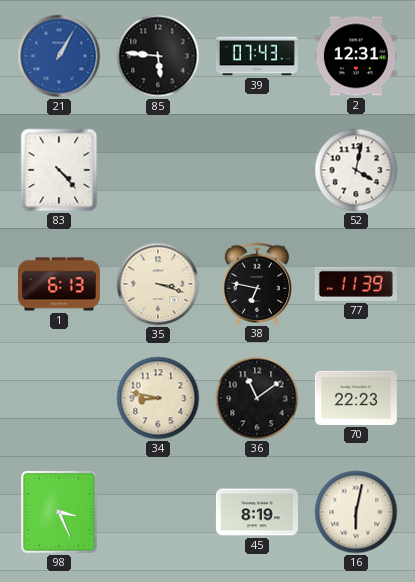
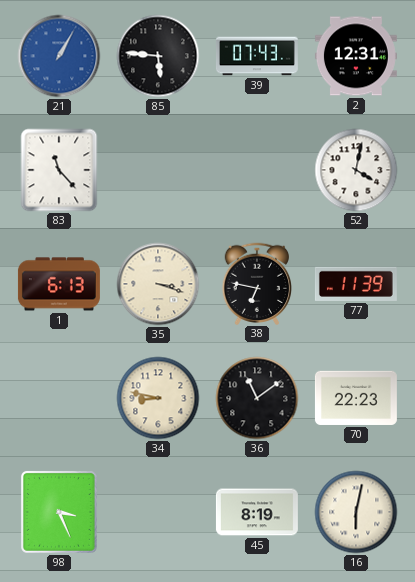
83: 4:23 -> 11:23 (59, 170)
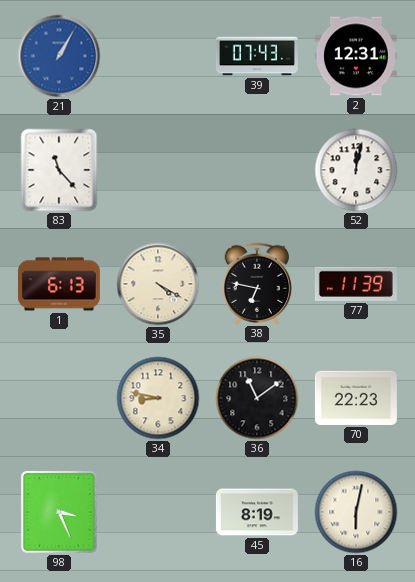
85: 5:46 -> none (158, 56)
52: 4:02 -> 12:02 (356, 170)
35: 3:18 -> 4:20 (158, 284)
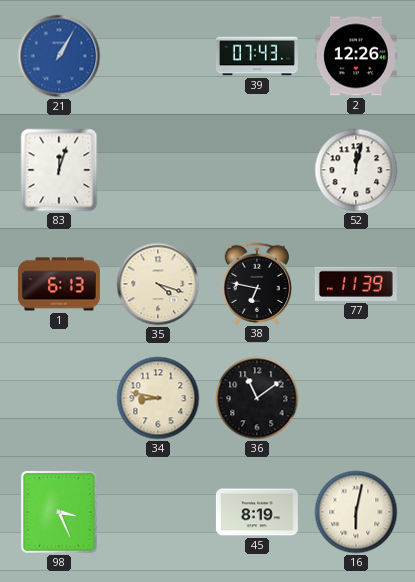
2: 12:31 -> 12:26 (356, 56)
83: 11:23 -> 12:03 (59, 170)
35: 4:20 -> 4:18 (158, 284)
70: 22:23 -> none (356, 398)
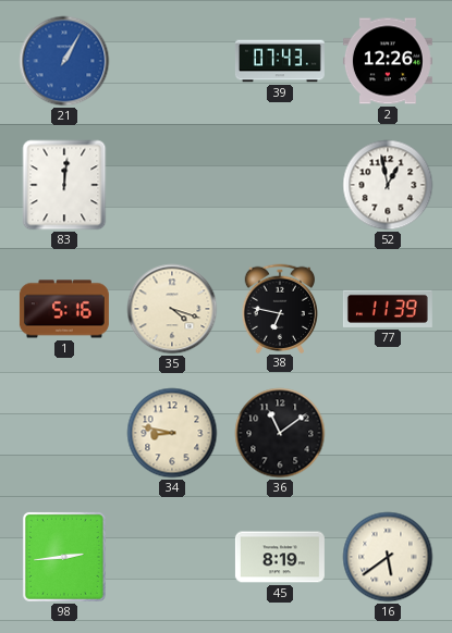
83: 12:03 -> 12:01 (64, 185)
52: 12:02 -> 12:58 (388, 185)
1: 6:13 -> 5:16 (64, 309)
98: 3:26 -> 2:44 (64, 557)
16: 6:02 -> 5:39 (388, 557)
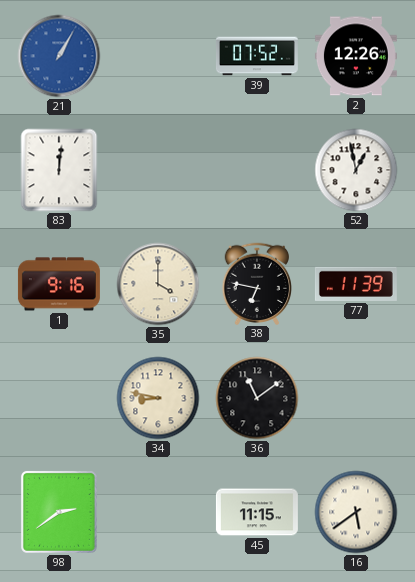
39: 07:43 -> 07:52 (257, 56)
1: 5:16 -> 9:16 (59, 284)
35: 4:18 -> 4:00 (158, 284)
98: 2:44 -> 2:39 (59, 512)
45: 8:19 -> 11:15 (257, 512)
